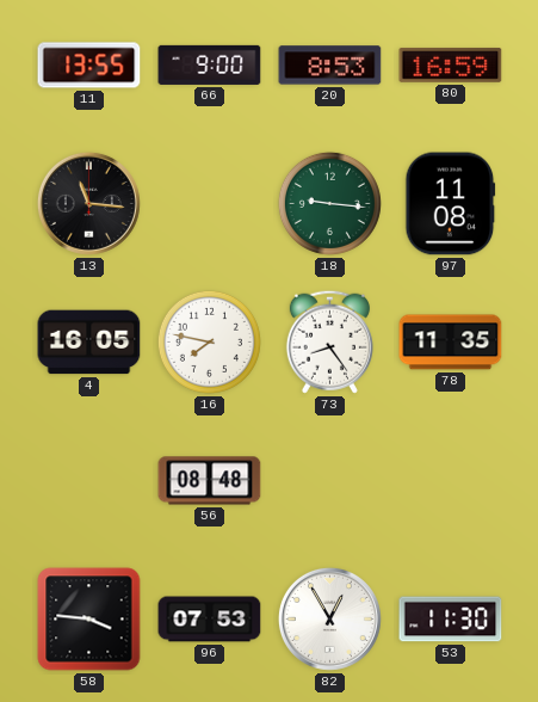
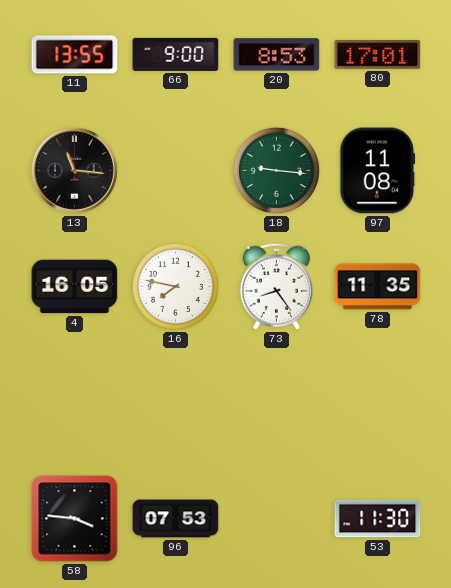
80: 16:59 -> 17:01 (378, 55)
56: 08:48 -> none (210, 481)
82: 12:55 -> none (329, 618)
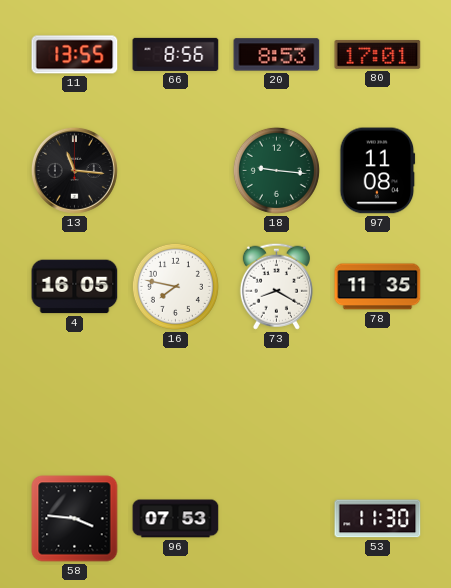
66: 9:00 -> 8:56 (176, 54)
73: 8:24 -> 8:20 (276, 286)
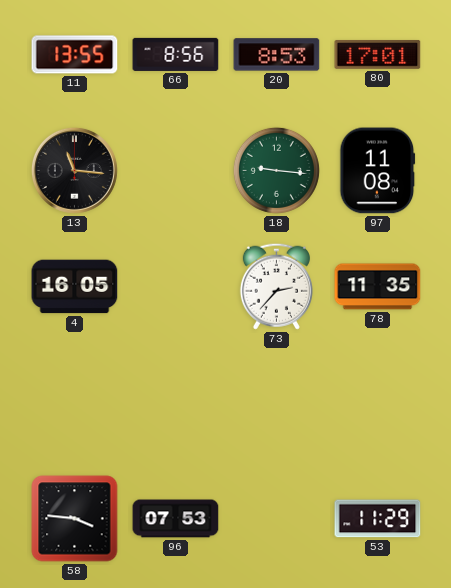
16: 7:47 -> none (175, 286)
73: 8:20 -> 2:37 (276, 286)
53: 11:30 -> 11:29 (378, 519)
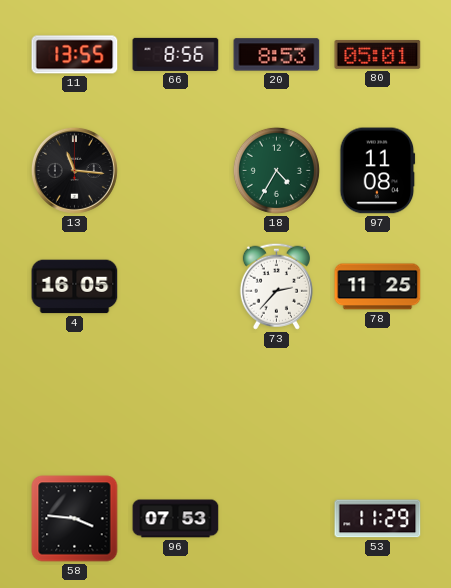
80: 17:01 -> 05:01 (378, 55)
18: 9:16 -> 4:35 (276, 170)
78: 11:35 -> 11:25 (378, 287)
